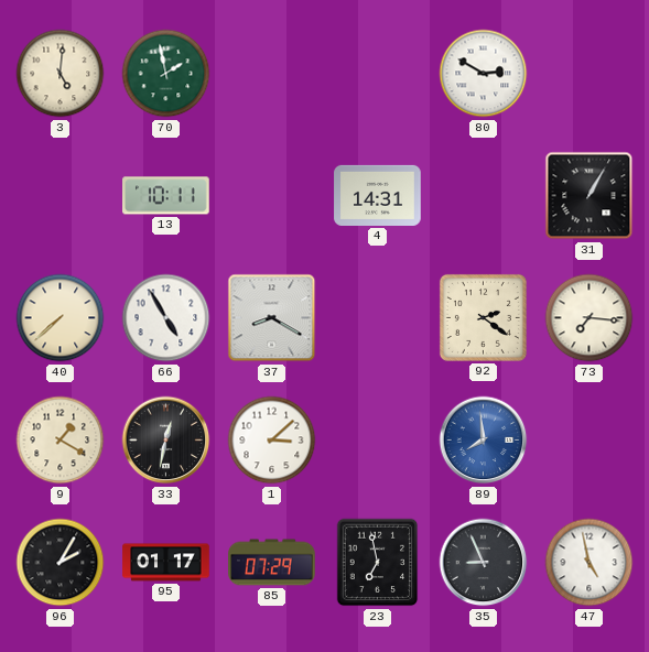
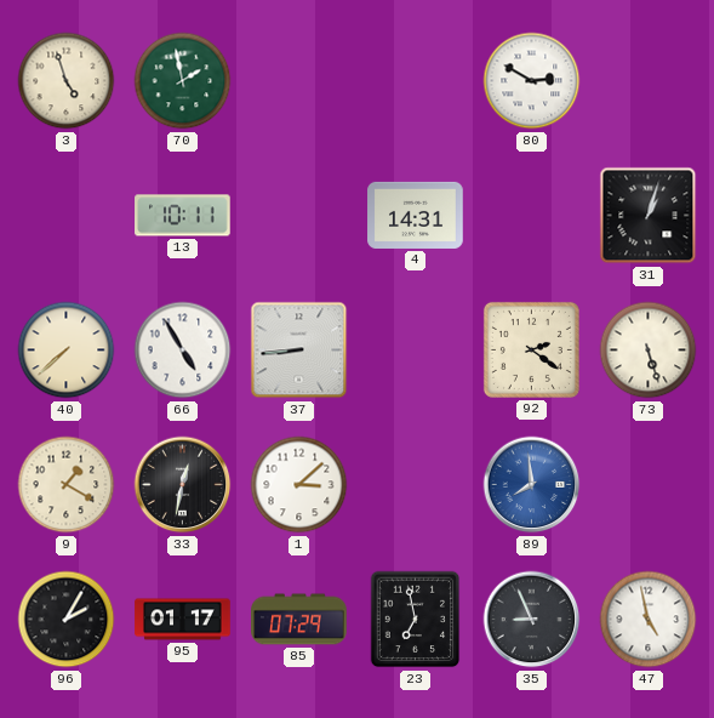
3: 5:01 -> 4:57 (67, 81)
31: 1:05 -> 1:03 (649, 216)
37: 8:20 -> 8:44 (299, 351)
73: 7:16 -> 5:27 (649, 351)
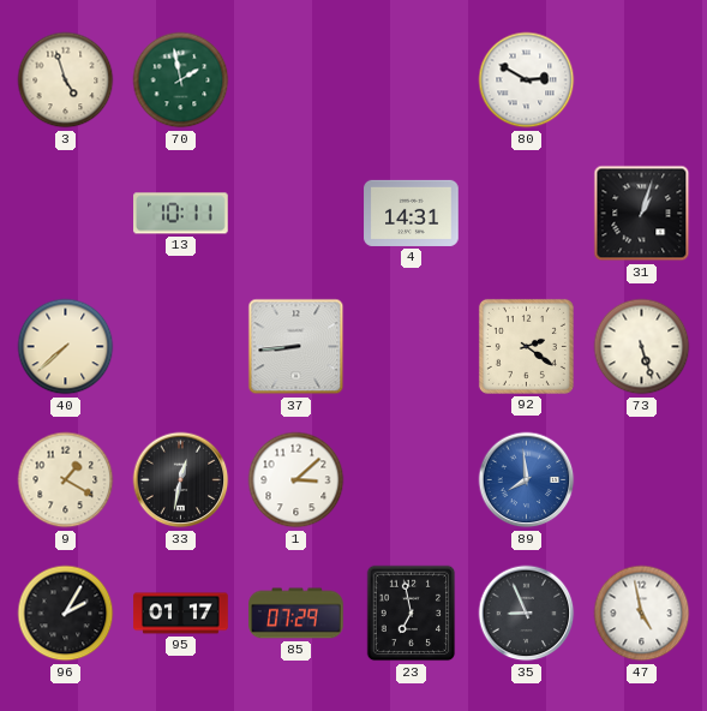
66: 4:55 -> none (183, 351)
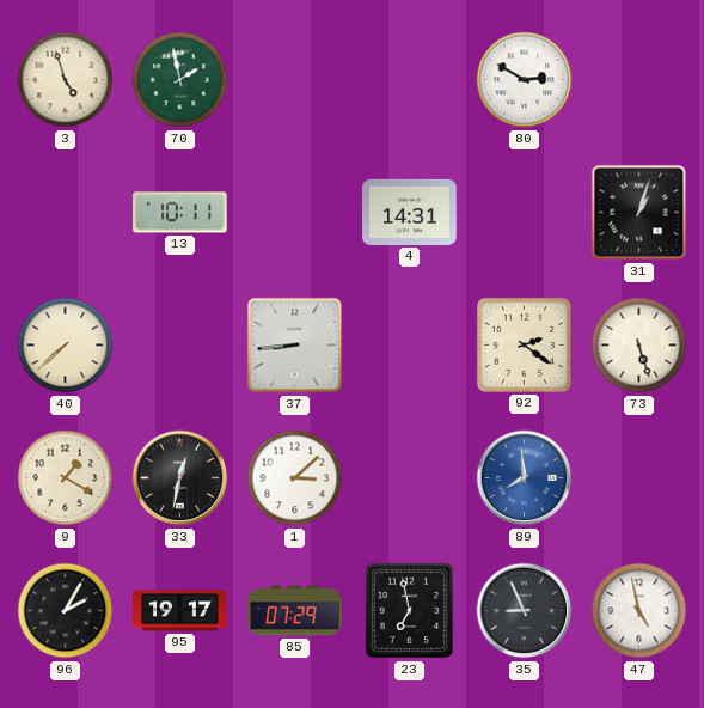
95: 01:17 -> 19:17 (180, 611)
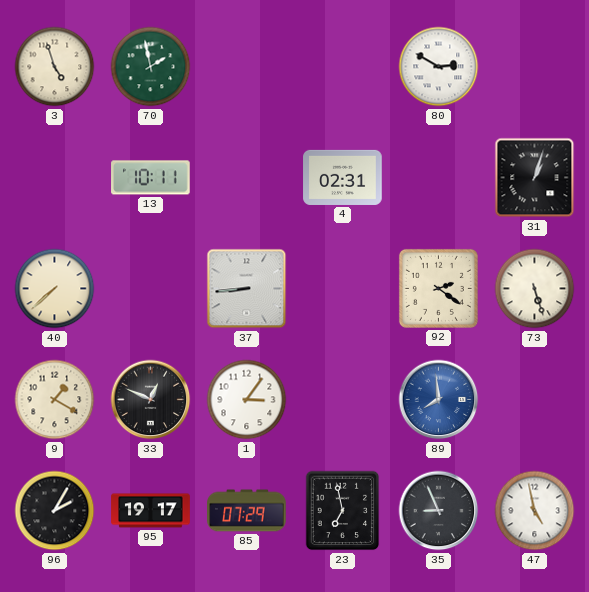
4: 14:31 -> 02:31 (343, 177)
33: 12:32 -> 12:49 (151, 400)
1: 3:08 -> 3:06 (247, 400)
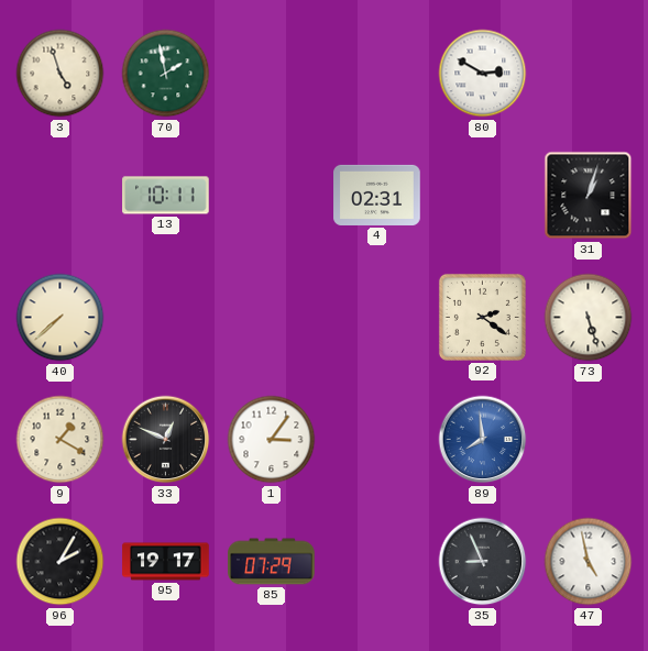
37: 8:44 -> none (247, 289)
23: 6:58 -> none (343, 511)
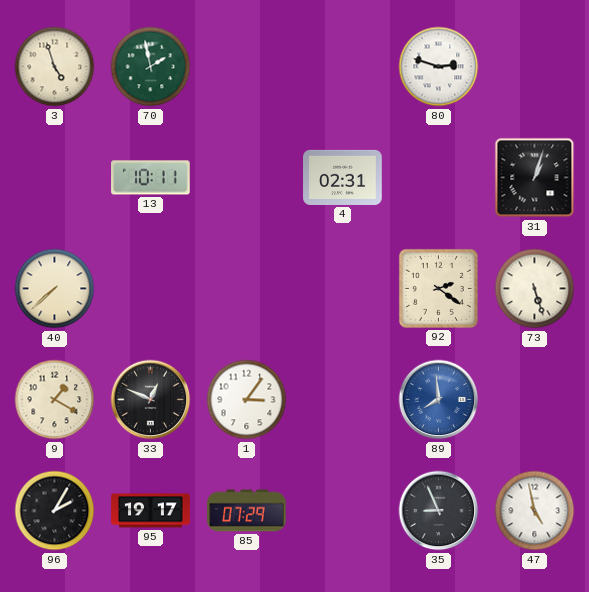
80: 2:50 -> 2:48 (439, 67)
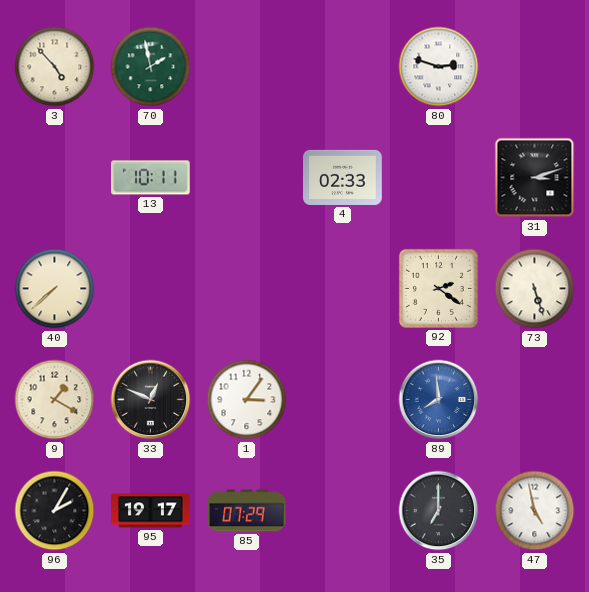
3: 4:57 -> 4:53 (55, 67)
4: 02:31 -> 02:33 (343, 177)
31: 1:03 -> 3:12 (535, 178)
35: 8:56 -> 7:00 (439, 511)
